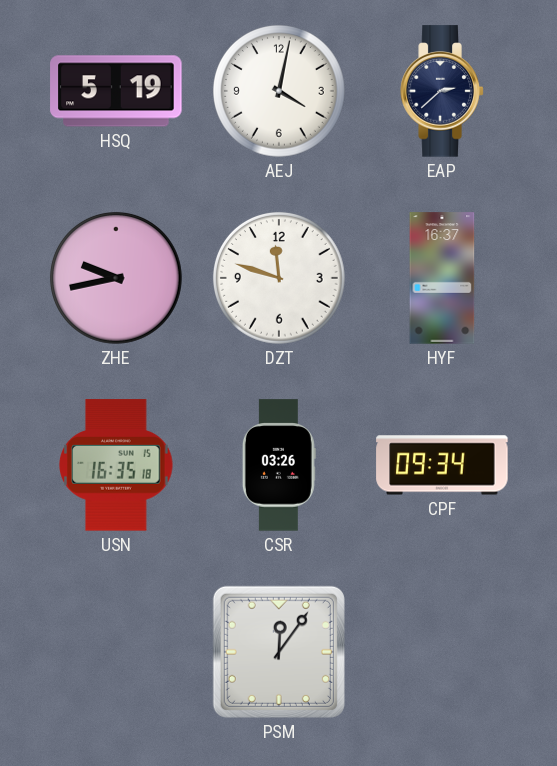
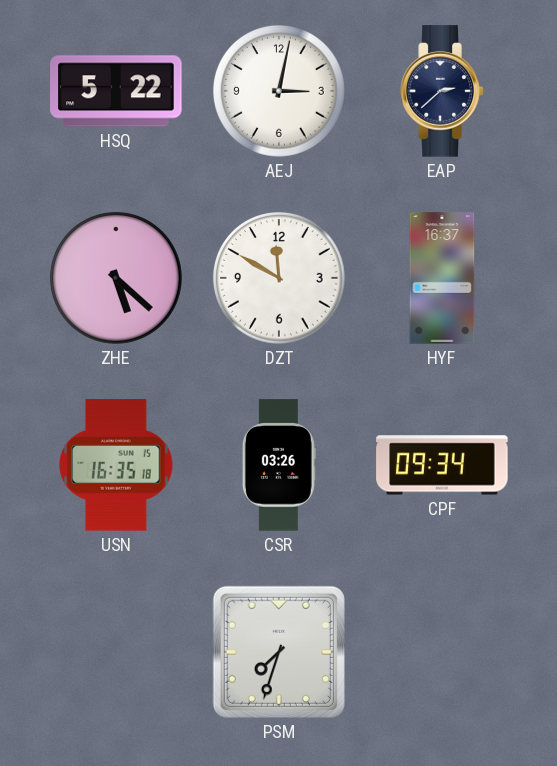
HSQ: 5:19 -> 5:22 (116, 91)
AEJ: 4:02 -> 3:02 (279, 91)
ZHE: 9:43 -> 5:22 (116, 278)
DZT: 11:48 -> 11:50 (279, 278)
PSM: 12:06 -> 7:33 (279, 652)
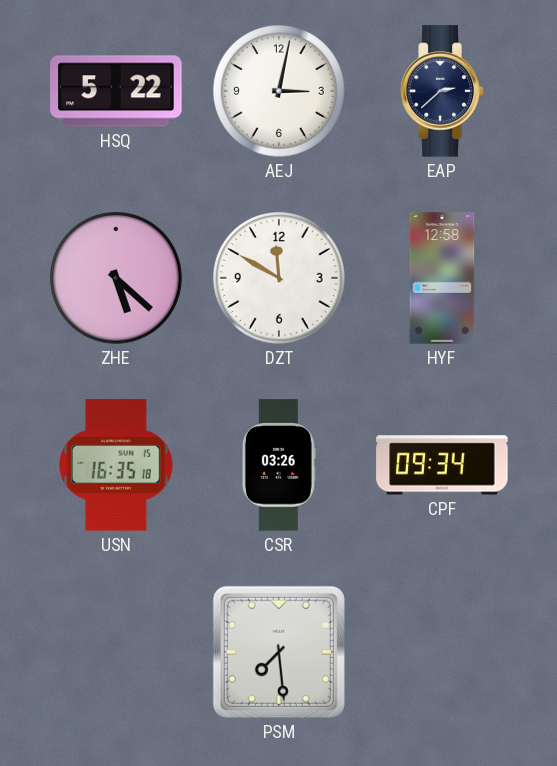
HYF: 16:37 -> 12:58 (442, 278)
PSM: 7:33 -> 7:29 (279, 652)
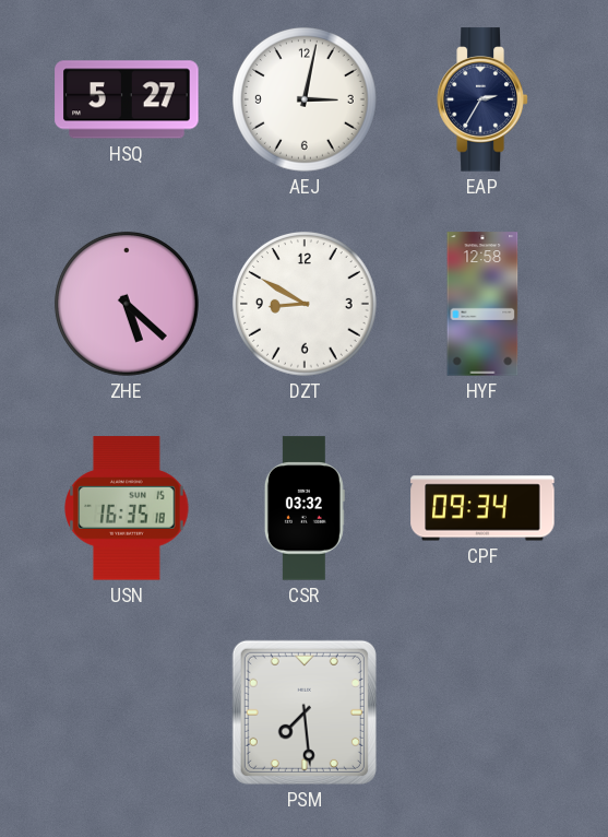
HSQ: 5:22 -> 5:27 (127, 99)
EAP: 2:38 -> 2:35 (482, 99)
DZT: 11:50 -> 8:50 (305, 304)
CSR: 03:26 -> 03:32 (305, 508)
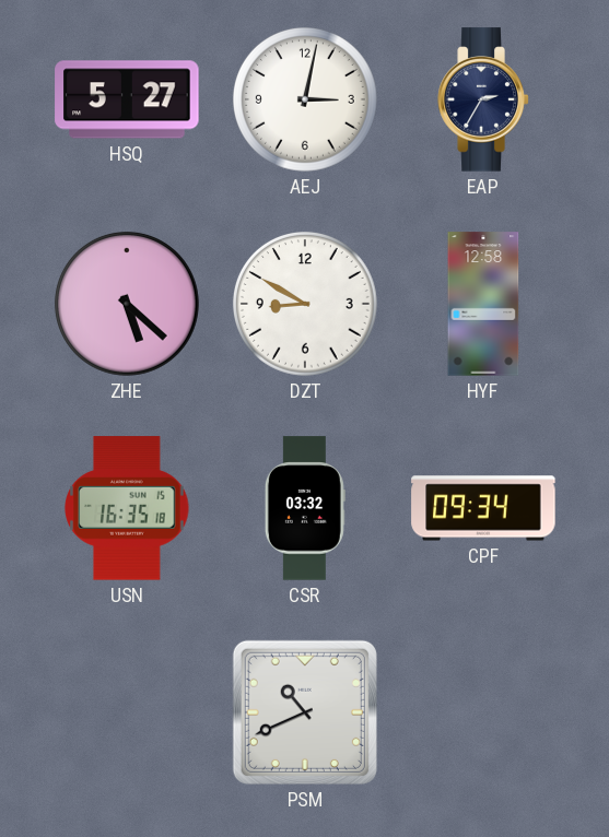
PSM: 7:29 -> 10:41 (305, 712)
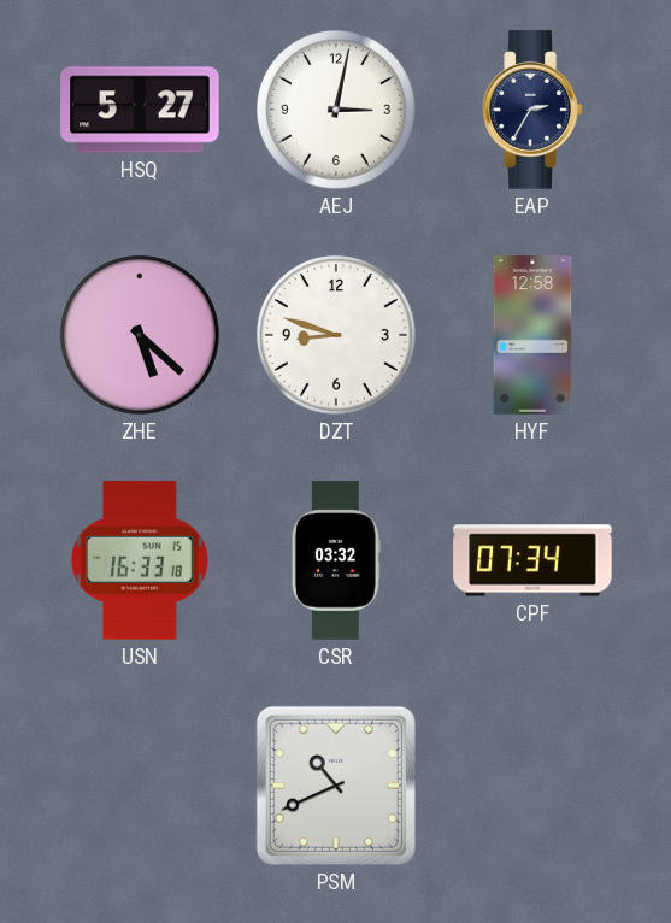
DZT: 8:50 -> 8:48 (336, 335)
USN: 16:35 -> 16:33 (140, 560)
CPF: 09:34 -> 07:34 (532, 560)
